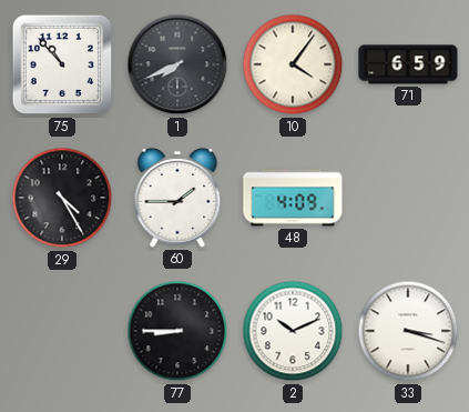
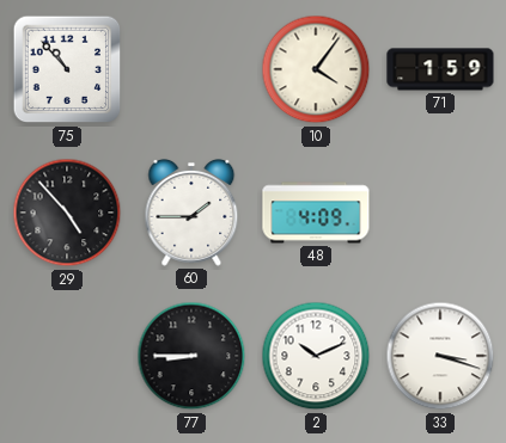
1: 7:41 -> none (177, 64)
71: 6:59 -> 1:59 (440, 69)
29: 4:25 -> 4:53 (67, 213)
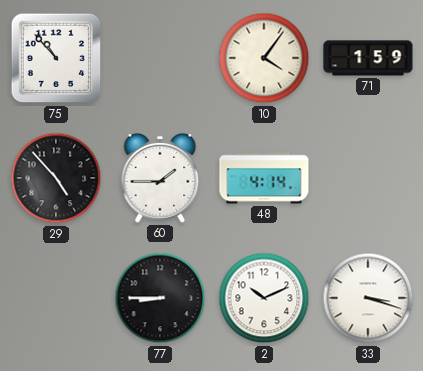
48: 4:09 -> 4:14 (264, 178)
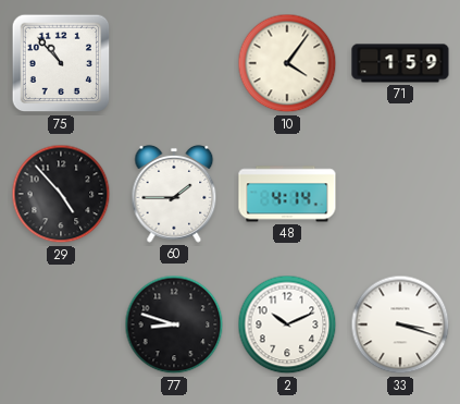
77: 8:45 -> 8:48 (174, 325)
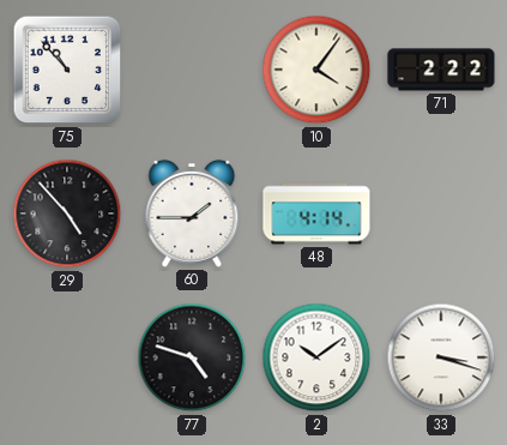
71: 1:59 -> 2:22 (441, 70)
77: 8:48 -> 4:48 (192, 357)
2: 10:11 -> 10:09 (316, 357)
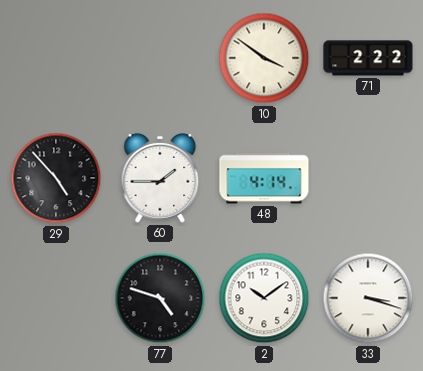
75: 10:53 -> none (67, 70)
10: 4:06 -> 3:51 (264, 58)
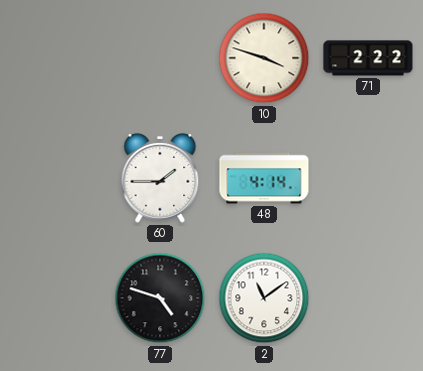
10: 3:51 -> 3:48 (264, 58)
29: 4:53 -> none (56, 178)
2: 10:09 -> 11:09 (264, 298)
33: 3:18 -> none (368, 298)
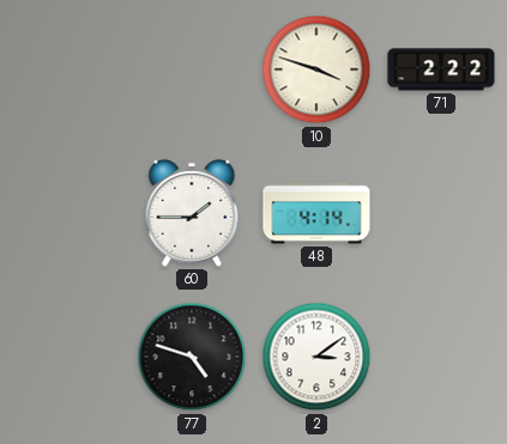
2: 11:09 -> 3:09 (316, 357)
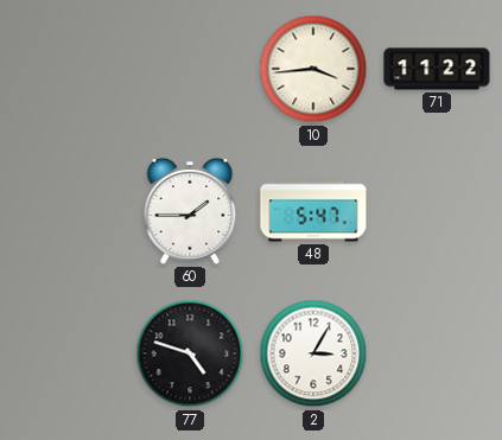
10: 3:48 -> 3:44 (313, 69)
71: 2:22 -> 11:22 (437, 69)
48: 4:14 -> 5:47 (313, 211)
2: 3:09 -> 3:05 (313, 353)
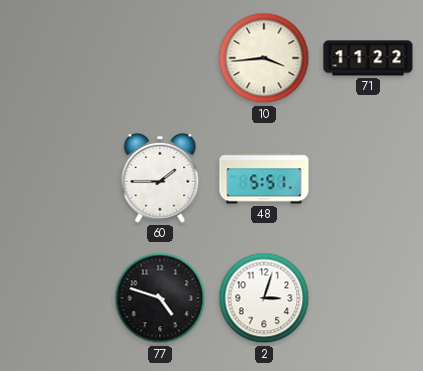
48: 5:47 -> 5:51 (264, 178)
2: 3:05 -> 3:03 (264, 298)
